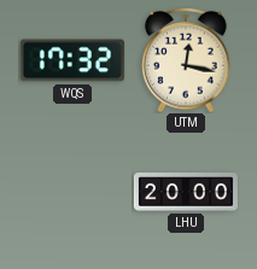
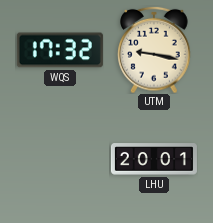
UTM: 12:17 -> 9:17 (154, 50)
LHU: 20:00 -> 20:01 (154, 159)
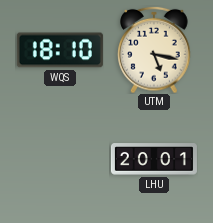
WQS: 17:32 -> 18:10 (60, 50)
UTM: 9:17 -> 5:17 (154, 50)
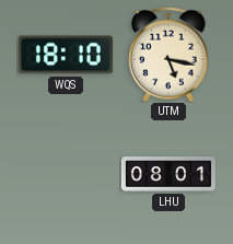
LHU: 20:01 -> 08:01 (168, 174)
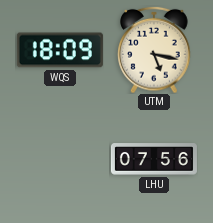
WQS: 18:10 -> 18:09 (60, 50)
LHU: 08:01 -> 07:56 (154, 159)
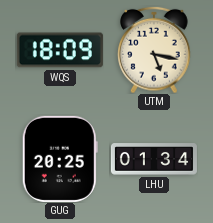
GUG: none -> 20:25 (60, 159)
LHU: 07:56 -> 01:34 (154, 159)
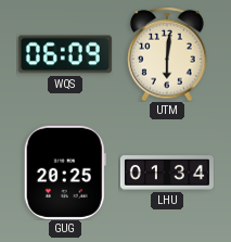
WQS: 18:09 -> 06:09 (65, 54)
UTM: 5:17 -> 6:01 (167, 54)
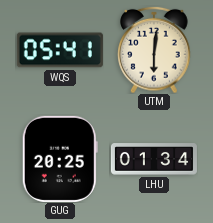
WQS: 06:09 -> 05:41 (60, 50)
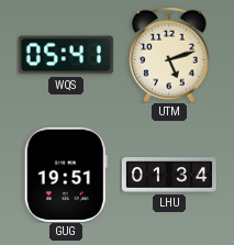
UTM: 6:01 -> 5:12 (169, 55)
GUG: 20:25 -> 19:51 (66, 175)
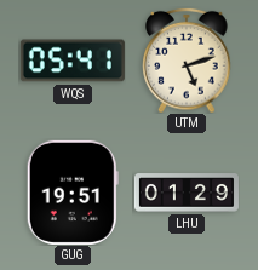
LHU: 01:34 -> 01:29 (187, 193)
